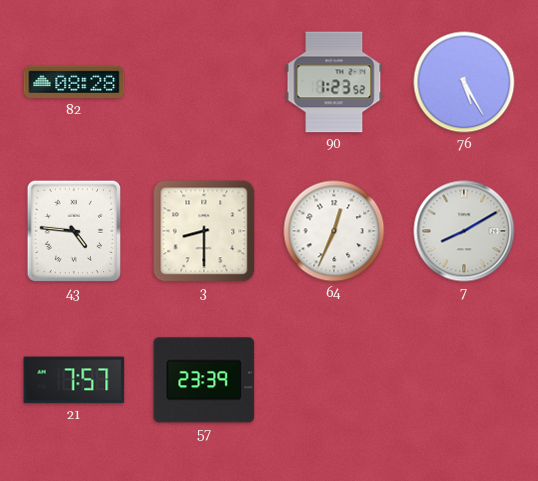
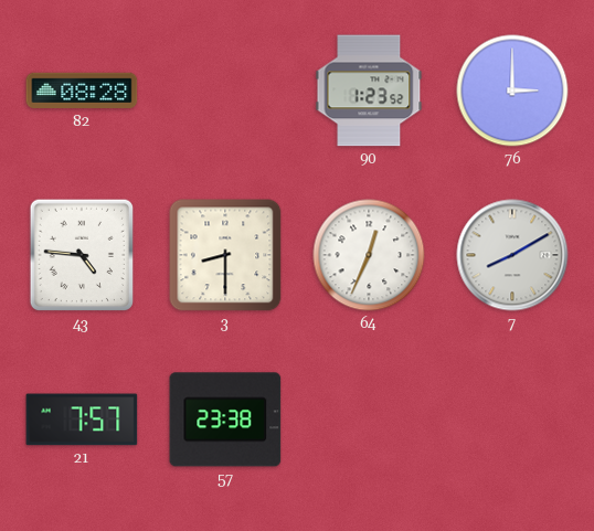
76: 5:25 -> 3:00 (512, 91)
57: 23:39 -> 23:38 (225, 420)
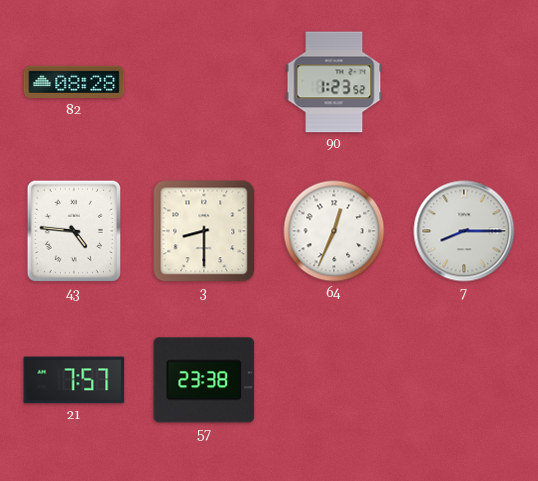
76: 3:00 -> none (512, 91)
7: 8:10 -> 8:15 (464, 231)
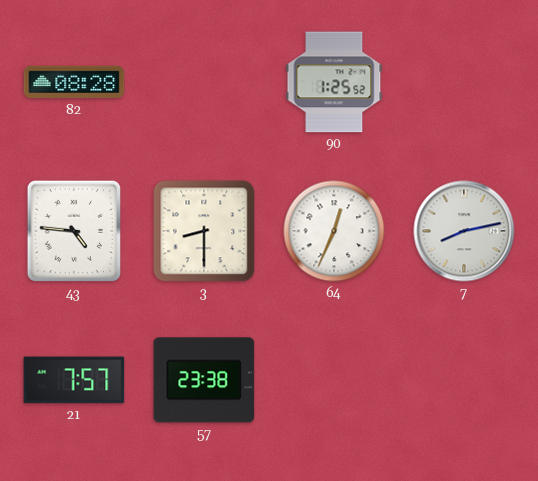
90: 1:23 -> 1:25 (334, 82)
7: 8:15 -> 8:13 (464, 231)
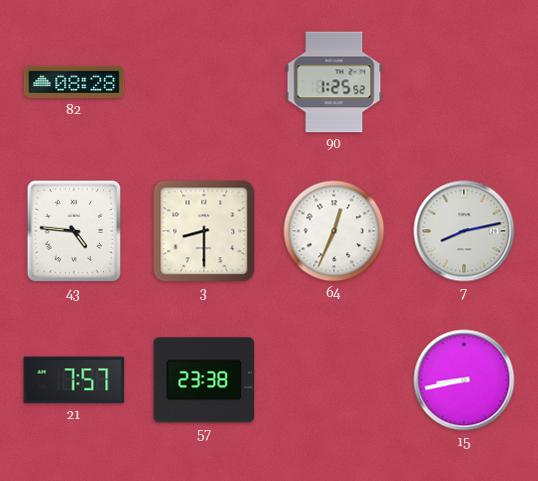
15: none -> 8:43 (464, 380)
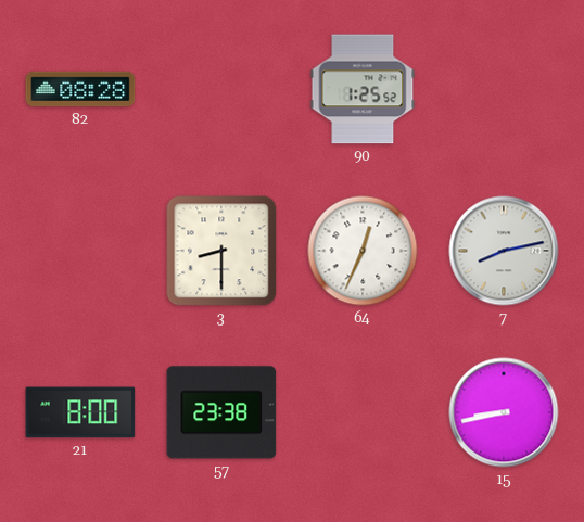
43: 4:46 -> none (73, 231)
21: 7:57 -> 8:00 (80, 412)
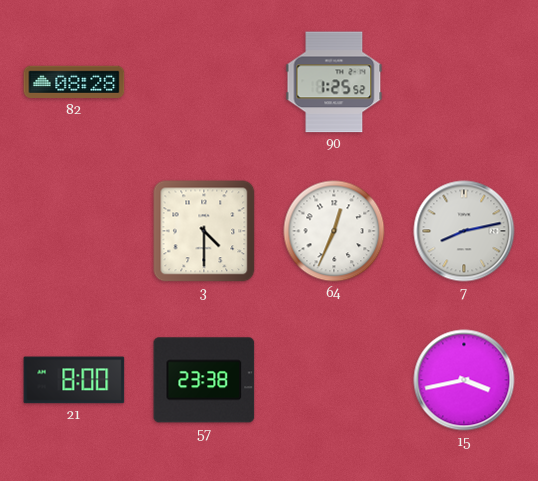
3: 8:30 -> 4:30 (204, 231)
15: 8:43 -> 3:43 (464, 380)
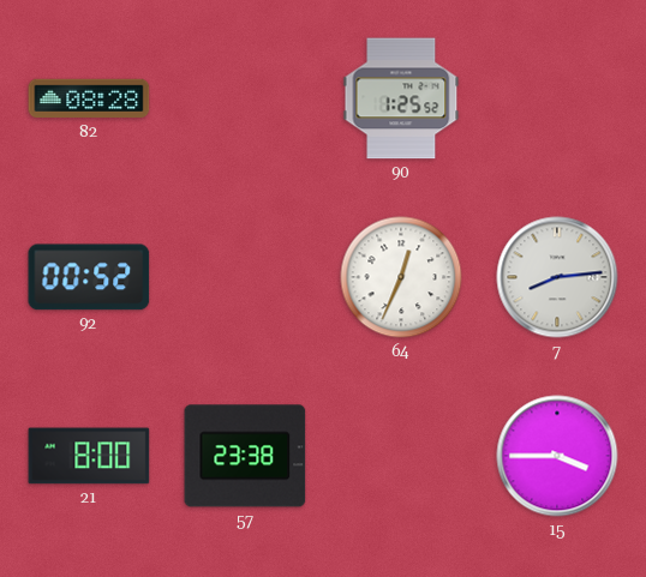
92: none -> 00:52 (89, 277)
3: 4:30 -> none (204, 231)
7: 8:13 -> 8:14 (557, 277)
15: 3:43 -> 3:45 (557, 456)
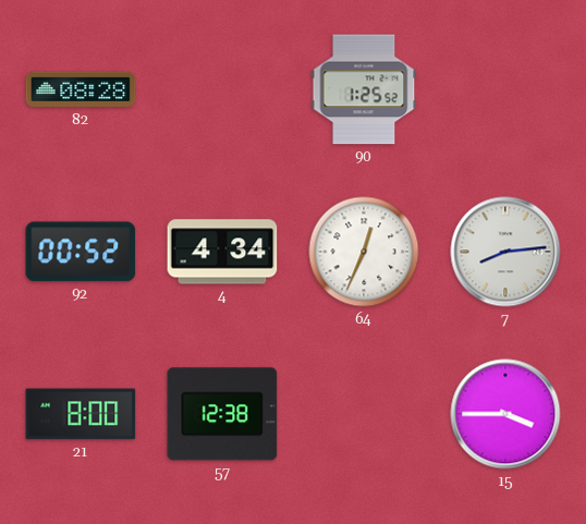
4: none -> 4:34 (222, 252)
57: 23:38 -> 12:38 (222, 414)
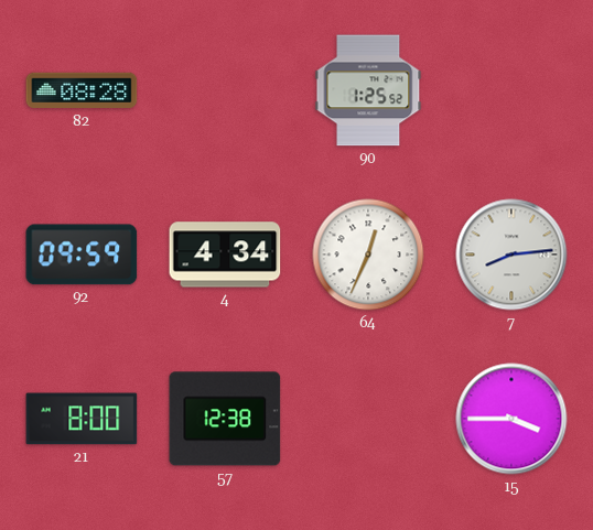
92: 00:52 -> 09:59 (82, 255)
